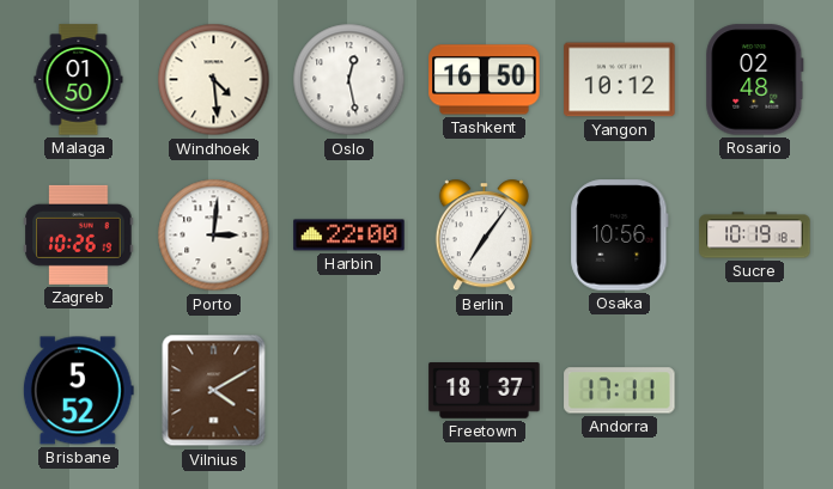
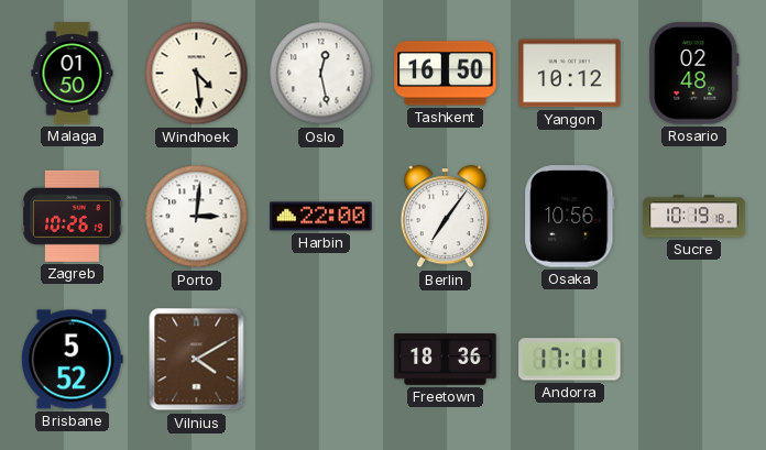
Freetown: 18:37 -> 18:36 (446, 360)
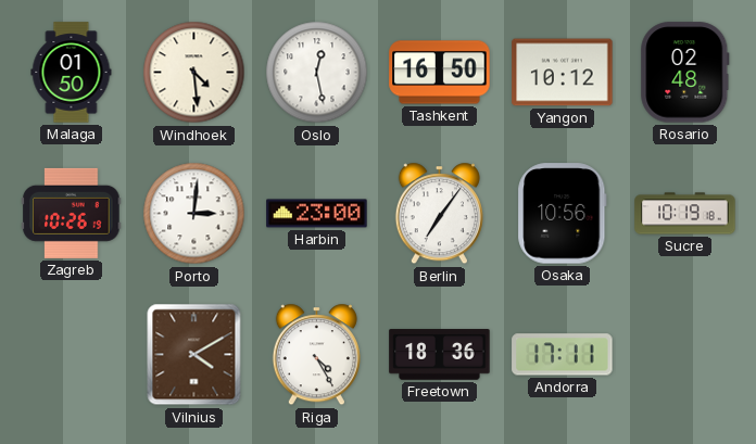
Harbin: 22:00 -> 23:00 (317, 214)
Brisbane: 5:52 -> none (72, 360)
Riga: none -> 4:25 (316, 355)
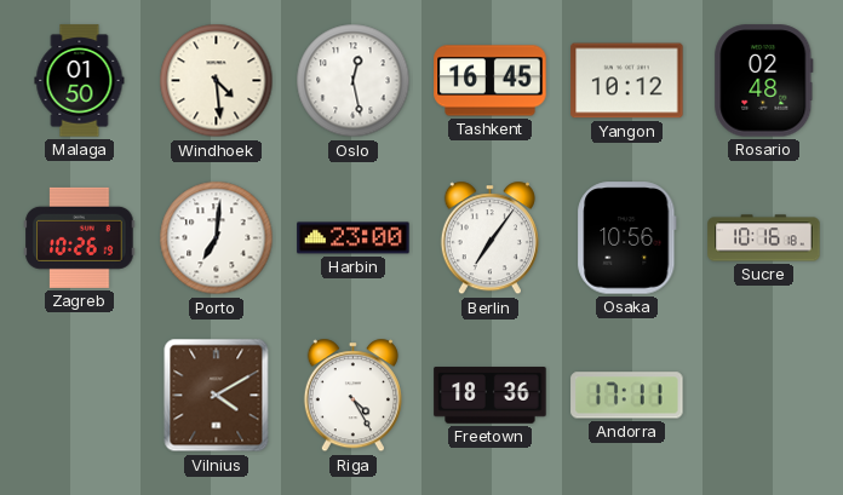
Tashkent: 16:50 -> 16:45 (491, 81)
Porto: 3:01 -> 7:01 (217, 238)
Sucre: 10:19 -> 10:16 (764, 238)
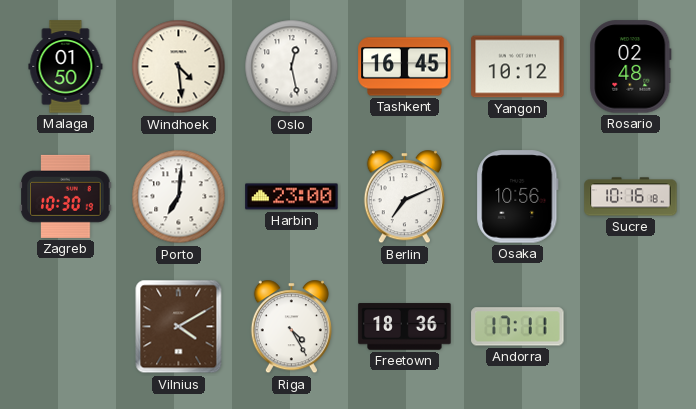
Zagreb: 10:26 -> 10:30 (66, 196)
Berlin: 7:06 -> 7:11 (404, 197)
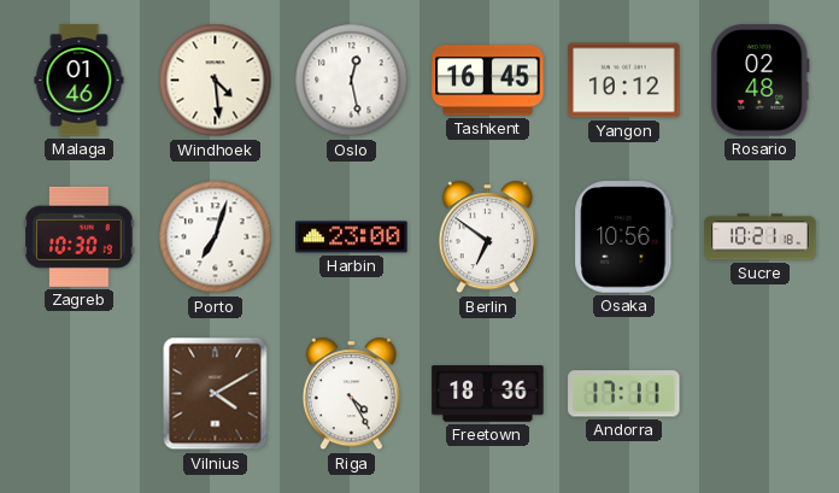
Malaga: 01:50 -> 01:46 (80, 81)
Porto: 7:01 -> 7:03 (216, 237)
Berlin: 7:11 -> 6:51 (487, 237)
Sucre: 10:16 -> 10:21 (761, 237)
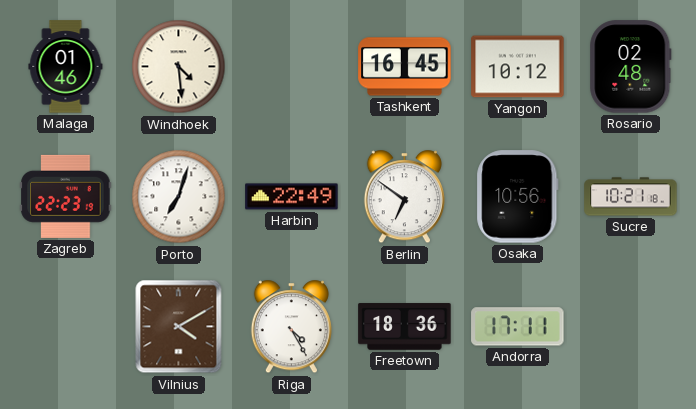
Oslo: 12:28 -> none (352, 81)
Zagreb: 10:30 -> 22:23 (66, 196)
Harbin: 23:00 -> 22:49 (292, 197)
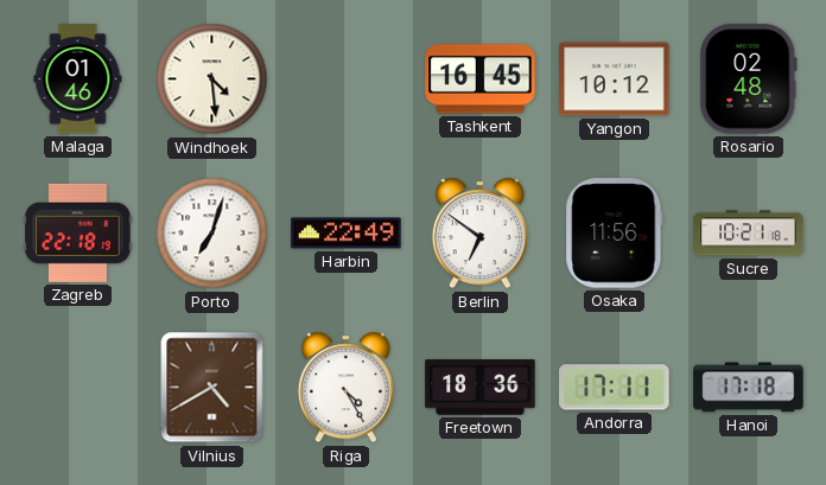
Zagreb: 22:23 -> 22:18 (78, 232)
Osaka: 10:56 -> 11:56 (615, 234)
Vilnius: 4:10 -> 4:40 (212, 388)
Hanoi: none -> 17:18 (749, 388)
